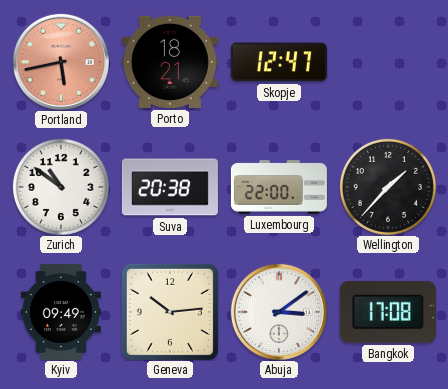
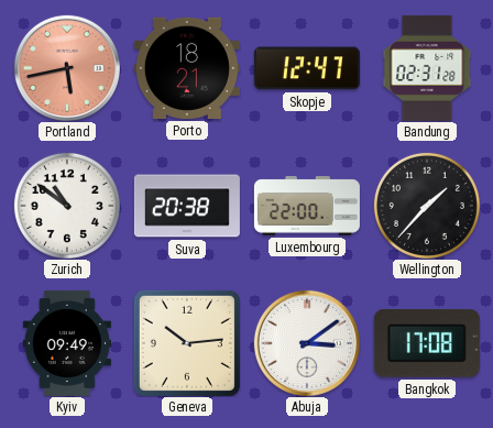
Bandung: none -> 02:31 (427, 68)
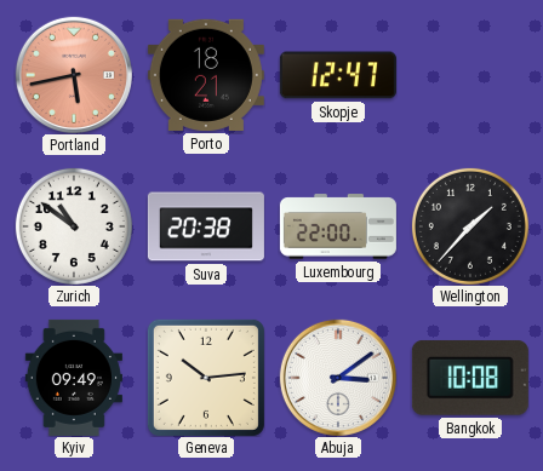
Bandung: 02:31 -> none (427, 68)
Bangkok: 17:08 -> 10:08 (470, 378)
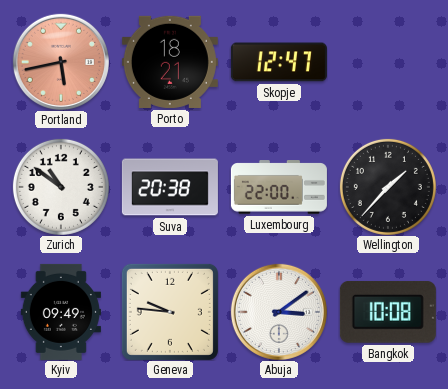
Geneva: 10:14 -> 9:46 (170, 312)
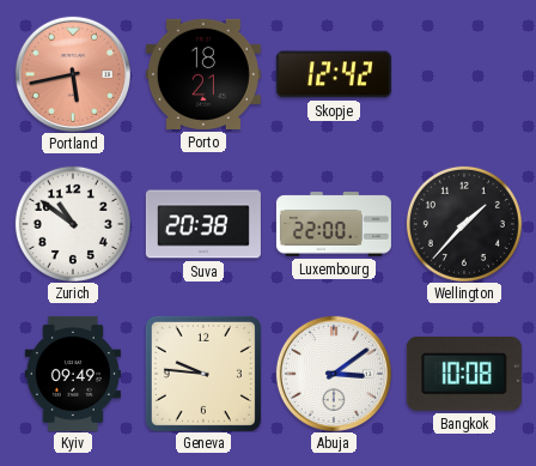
Skopje: 12:47 -> 12:42 (334, 74)
